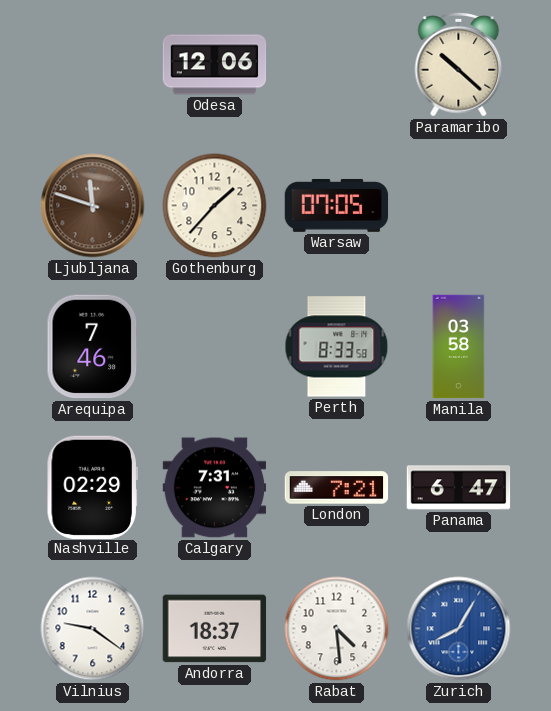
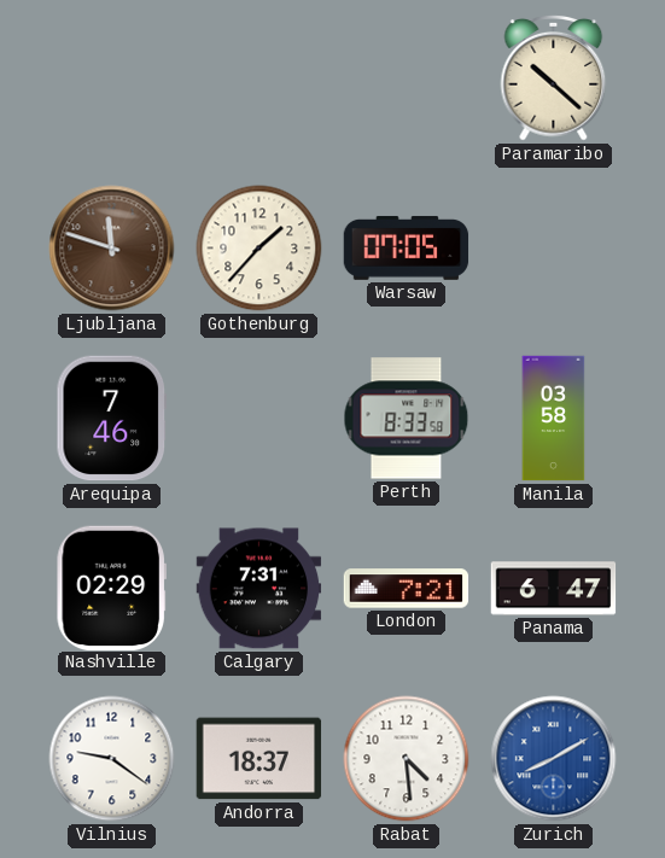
Odesa: 12:06 -> none (215, 65)
Zurich: 8:05 -> 8:10 (554, 759)
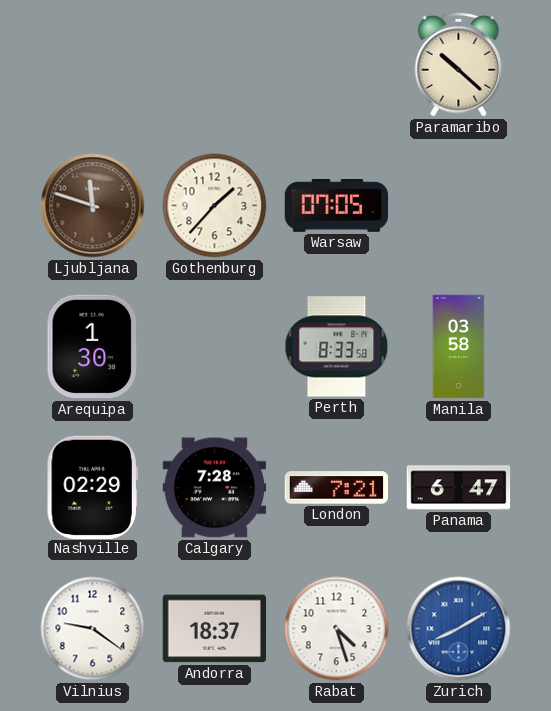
Arequipa: 7:46 -> 1:30 (93, 347)
Calgary: 7:31 -> 7:28 (215, 488)
Rabat: 4:29 -> 4:27 (337, 629)
